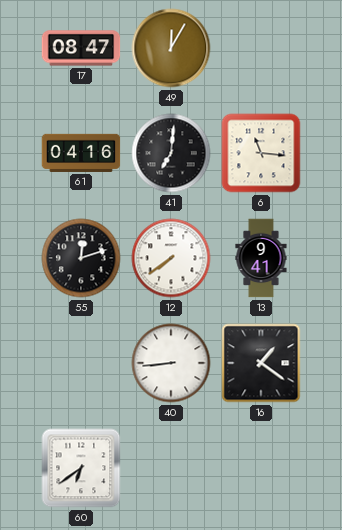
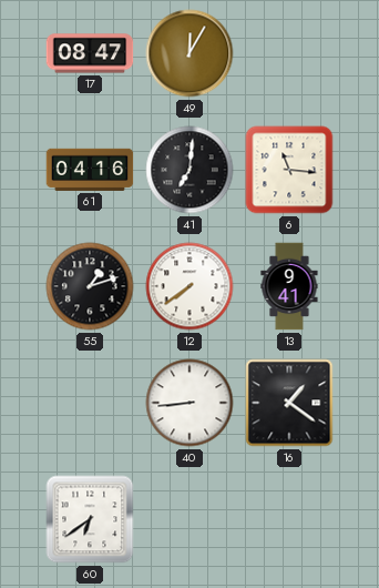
55: 12:12 -> 1:12 (90, 286)
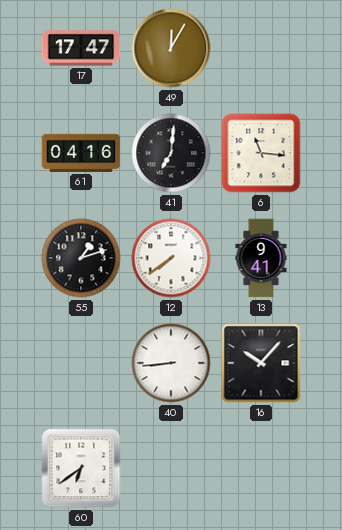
17: 08:47 -> 17:47 (81, 48)
16: 1:21 -> 10:07 (261, 363)
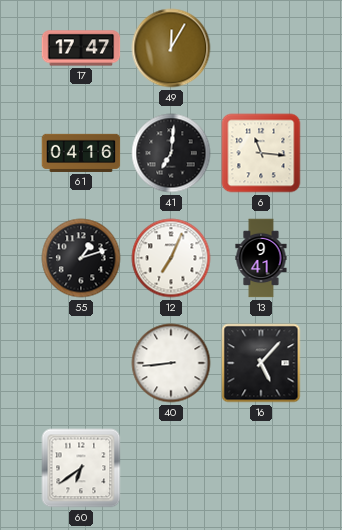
12: 7:39 -> 7:04 (171, 258)
16: 10:07 -> 5:07 (261, 363)
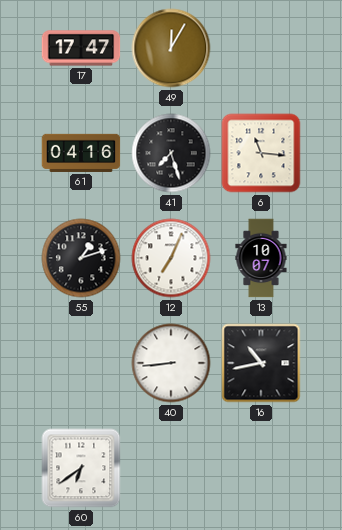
41: 7:01 -> 7:27 (171, 153)
13: 9:41 -> 10:07 (261, 258)
16: 5:07 -> 10:43 (261, 363)
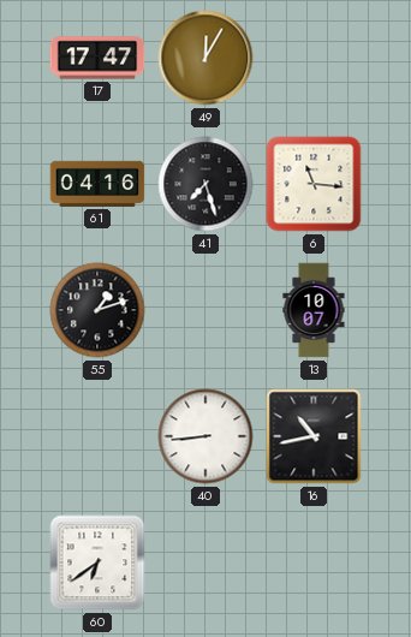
12: 7:04 -> none (171, 258)
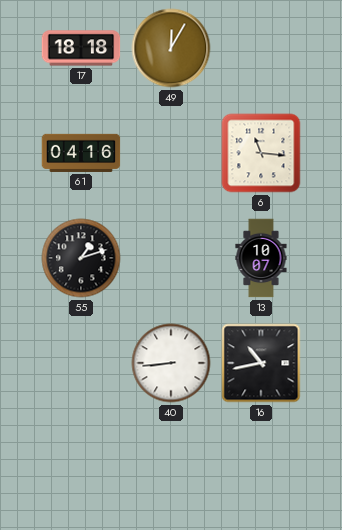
17: 17:47 -> 18:18 (81, 48)
41: 7:27 -> none (205, 184)
60: 6:39 -> none (97, 562)
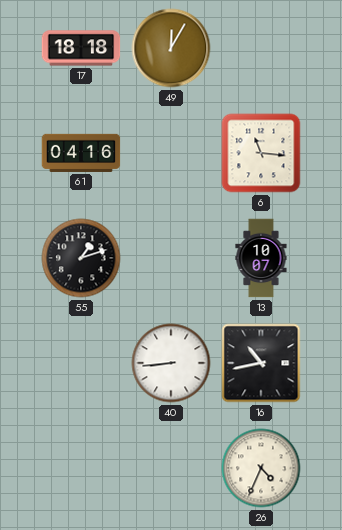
26: none -> 4:34 (261, 468)
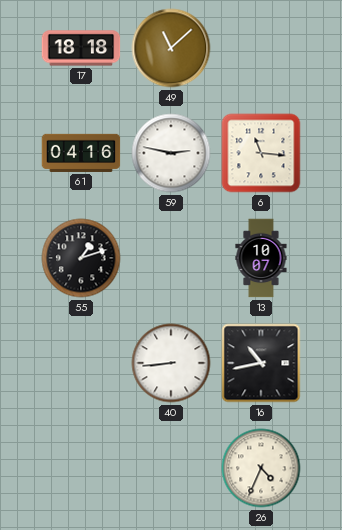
49: 12:05 -> 11:08 (171, 48)
59: none -> 2:47 (171, 153)
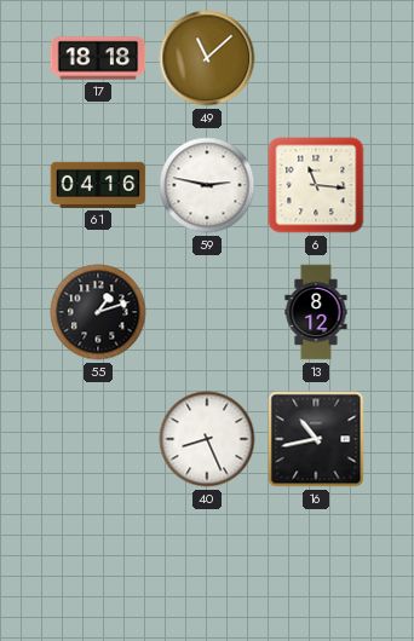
13: 10:07 -> 8:12 (316, 312)
40: 8:44 -> 8:26 (207, 439)
26: 4:34 -> none (261, 468)
